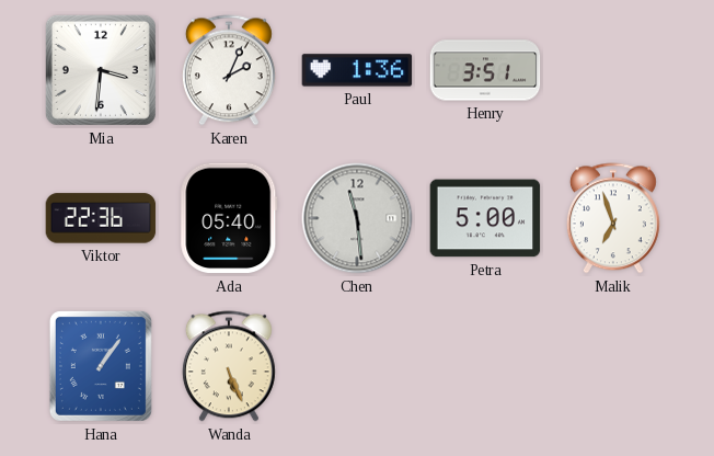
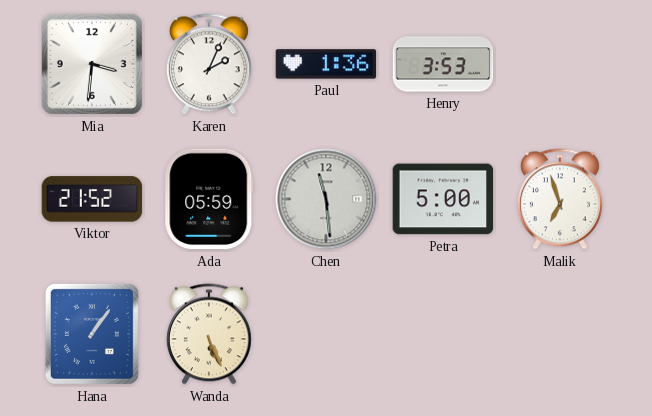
Henry: 3:51 -> 3:53 (443, 64)
Viktor: 22:36 -> 21:52 (92, 199)
Ada: 05:40 -> 05:59 (209, 199)
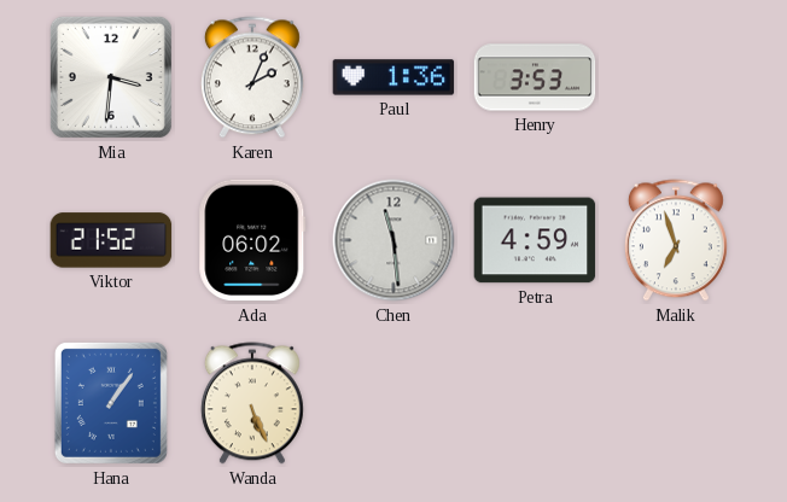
Ada: 05:59 -> 06:02 (252, 240)
Petra: 5:00 -> 4:59 (535, 240)
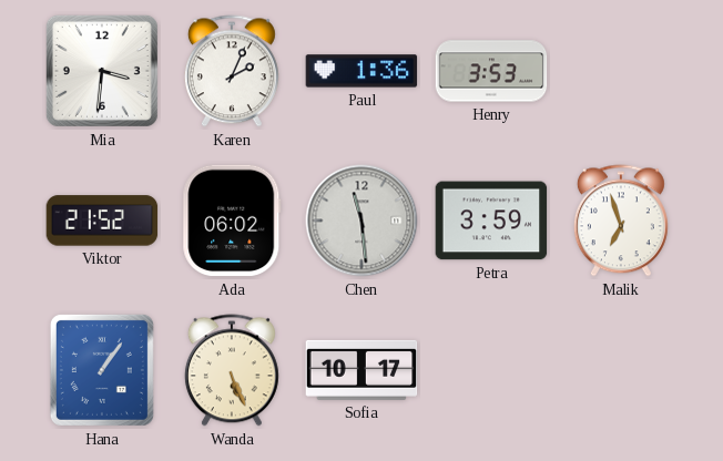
Petra: 4:59 -> 3:59 (491, 221)
Sofia: none -> 10:17 (361, 370)
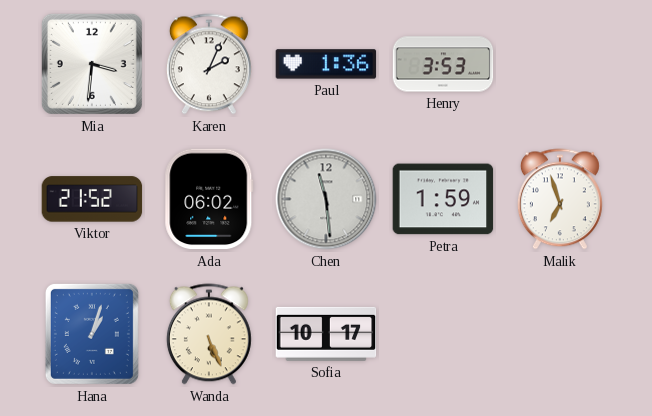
Petra: 3:59 -> 1:59 (443, 199)
Hana: 1:06 -> 1:03 (92, 334)
